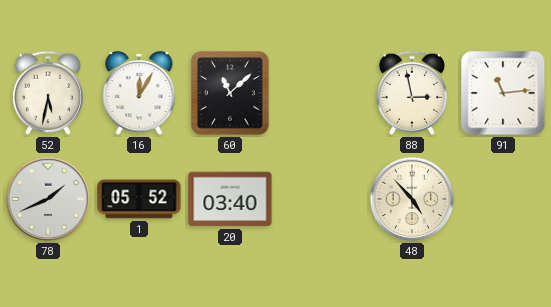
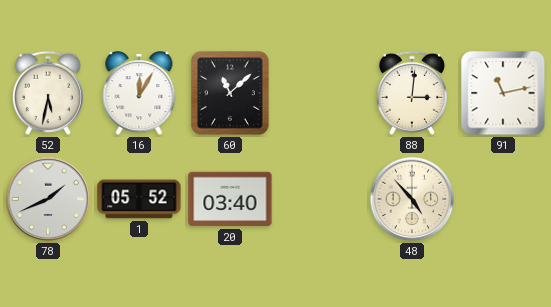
88: 2:58 -> 3:01 (412, 93)
91: 11:14 -> 11:13 (503, 93)
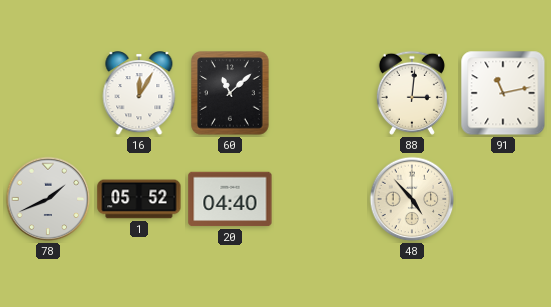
52: 5:32 -> none (48, 93)
20: 03:40 -> 04:40 (230, 199)
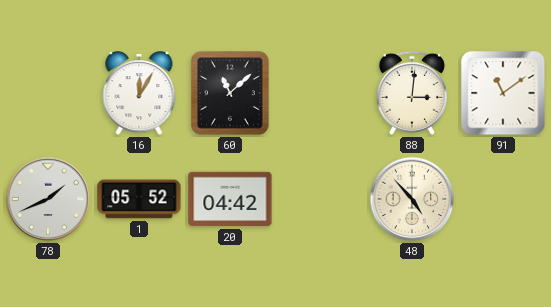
91: 11:13 -> 11:09 (503, 93)
20: 04:40 -> 04:42 (230, 199)
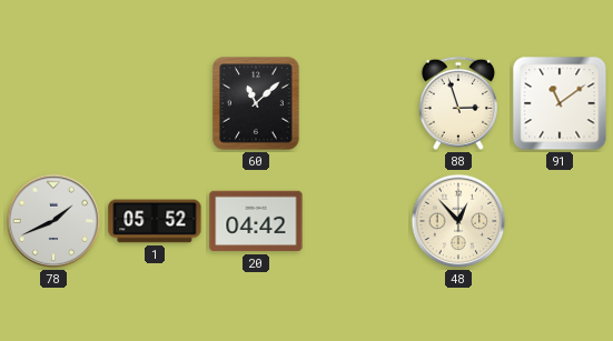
16: 12:05 -> none (139, 94)
88: 3:01 -> 2:57 (458, 103)
48: 4:53 -> 12:53 (458, 221)
